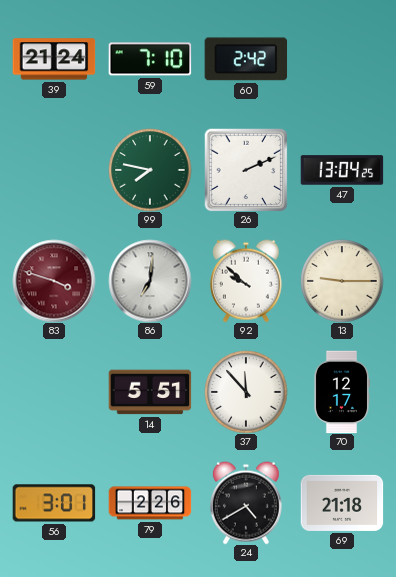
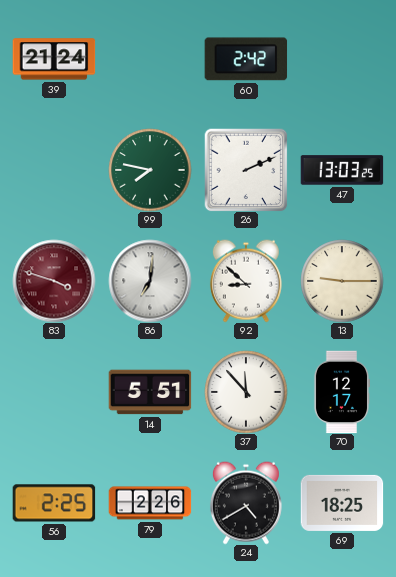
59: 7:10 -> none (150, 59)
47: 13:04 -> 13:03 (342, 170)
92: 9:52 -> 8:52 (246, 281)
56: 3:01 -> 2:25 (54, 503)
69: 21:18 -> 18:25 (342, 503)
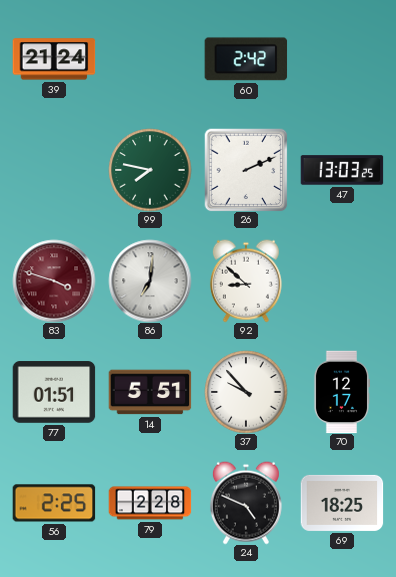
13: 9:15 -> none (342, 281)
77: none -> 01:51 (54, 392)
37: 11:53 -> 9:53 (246, 392)
79: 2:26 -> 2:28 (150, 503)
24: 4:40 -> 4:49 (246, 503)
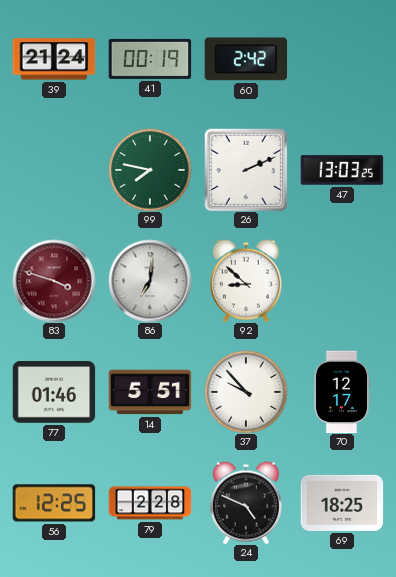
41: none -> 00:19 (150, 59)
77: 01:51 -> 01:46 (54, 392)
56: 2:25 -> 12:25 (54, 503)
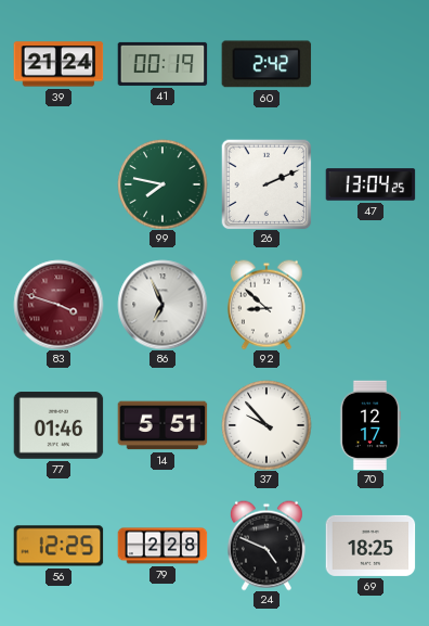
47: 13:03 -> 13:04 (370, 184)
86: 7:01 -> 6:56 (162, 305)
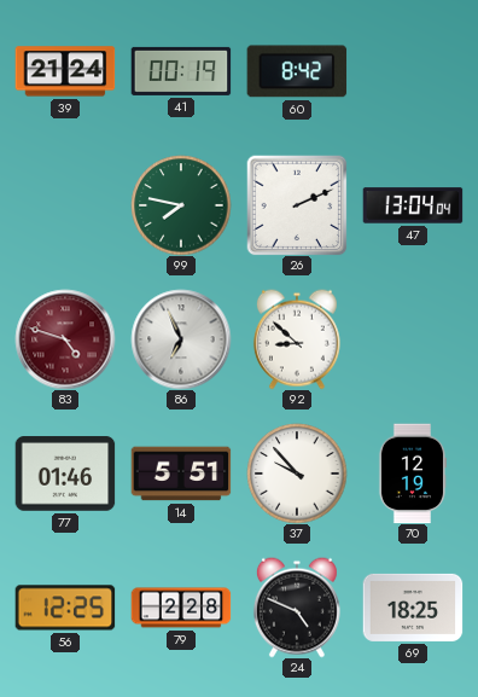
60: 2:42 -> 8:42 (297, 71)
47: 13:04:25 -> 13:04:04 (413, 205)
83: 3:48 -> 4:48 (65, 339)
70: 12:17 -> 12:19 (412, 474)
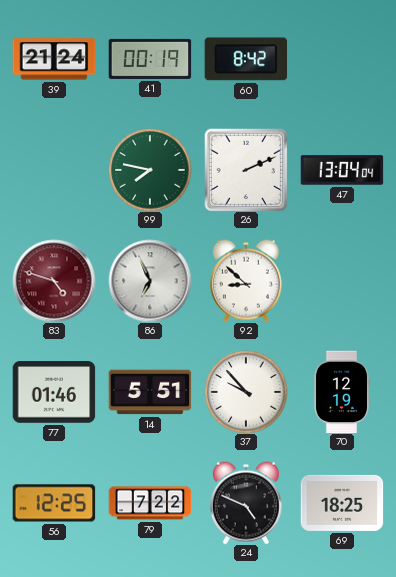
79: 2:28 -> 7:22 (150, 503)
